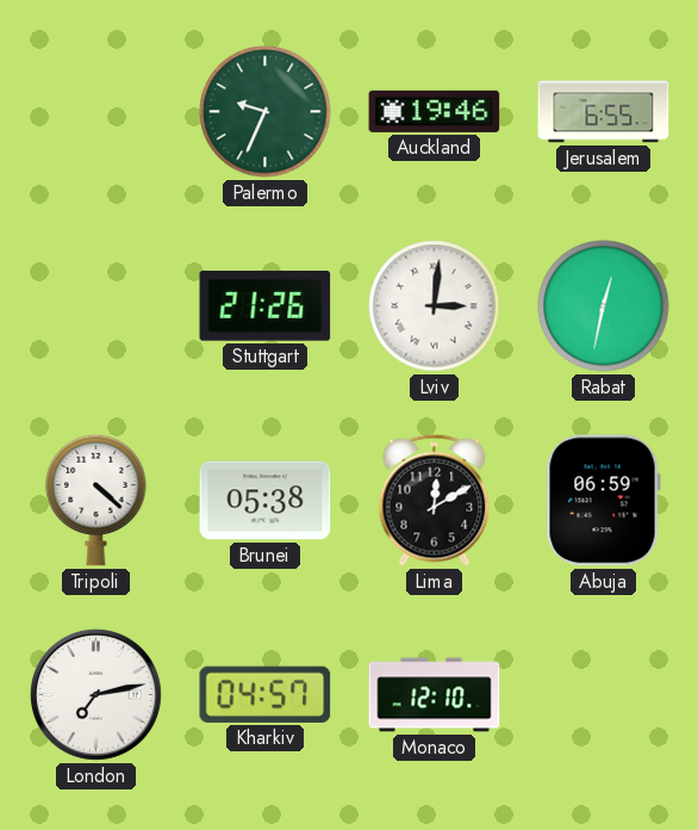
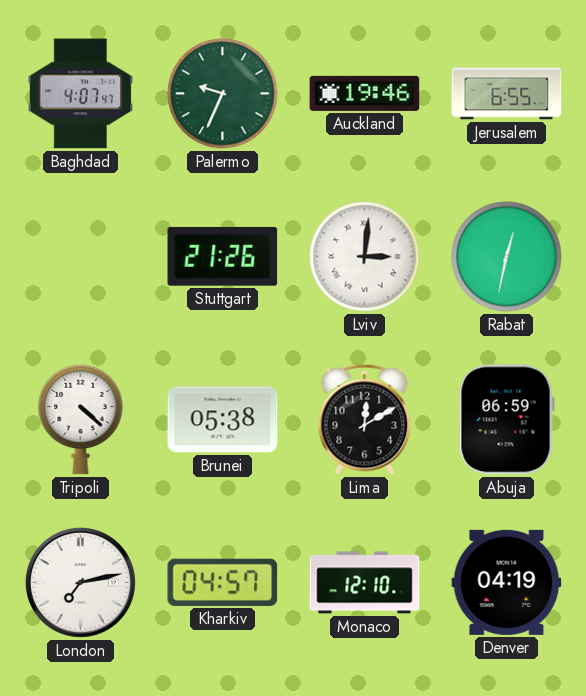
Baghdad: none -> 4:07 (80, 94)
Denver: none -> 04:19 (507, 582)
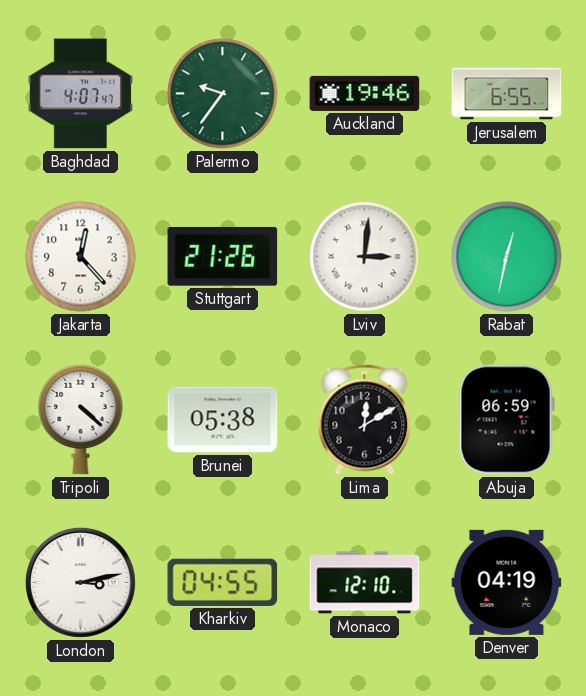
Palermo: 9:34 -> 9:36 (223, 94)
Jakarta: none -> 12:23 (81, 257)
London: 7:13 -> 3:13 (80, 582)
Kharkiv: 04:57 -> 04:55 (223, 582)
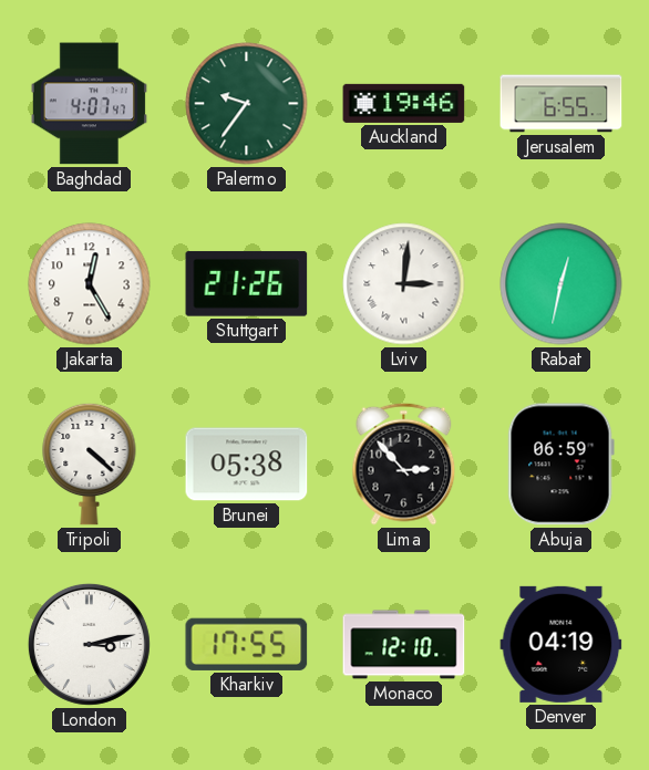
Jakarta: 12:23 -> 12:25 (90, 284)
Lima: 12:10 -> 2:53 (404, 464)
Kharkiv: 04:55 -> 17:55 (247, 644)
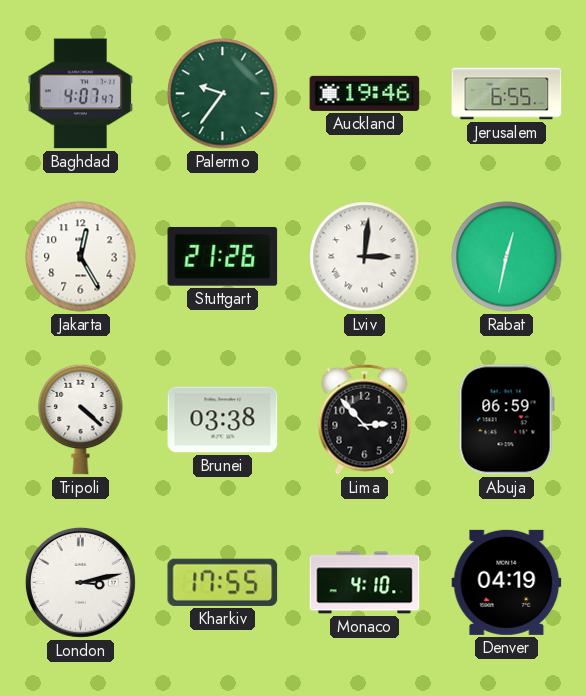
Brunei: 05:38 -> 03:38 (223, 420)
Monaco: 12:10 -> 4:10 (365, 583)
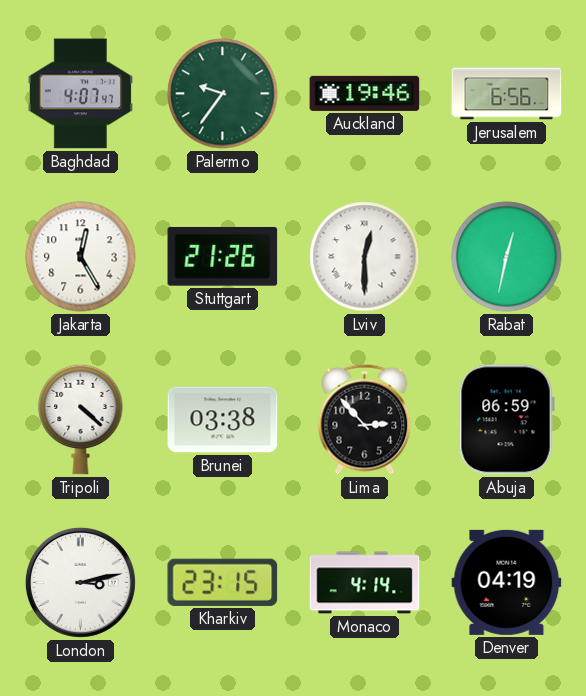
Jerusalem: 6:55 -> 6:56 (507, 94)
Lviv: 3:01 -> 12:30 (365, 257)
Kharkiv: 17:55 -> 23:15 (223, 582)
Monaco: 4:10 -> 4:14 (365, 583)
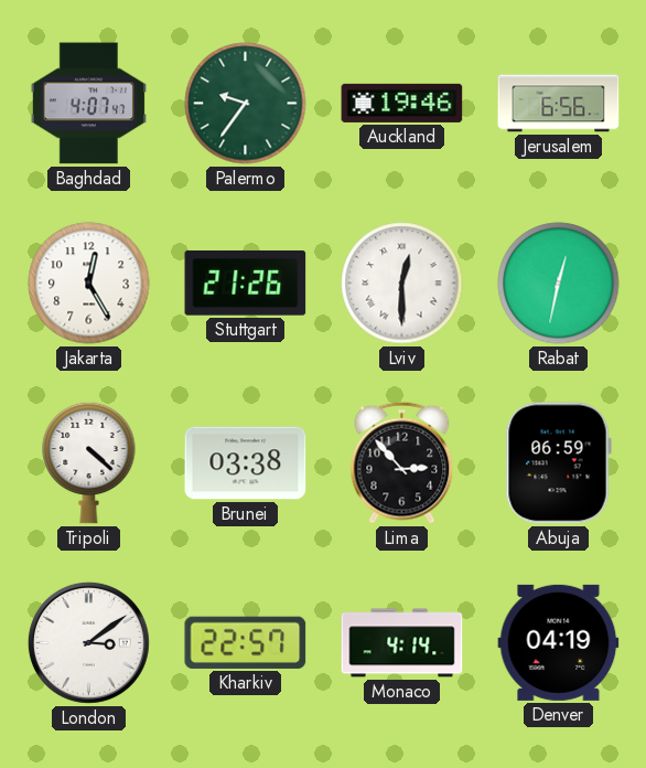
London: 3:13 -> 3:09 (88, 642)
Kharkiv: 23:15 -> 22:57 (246, 642)
